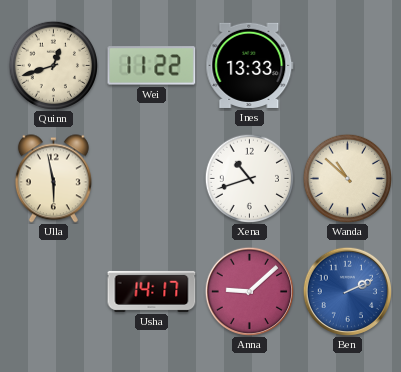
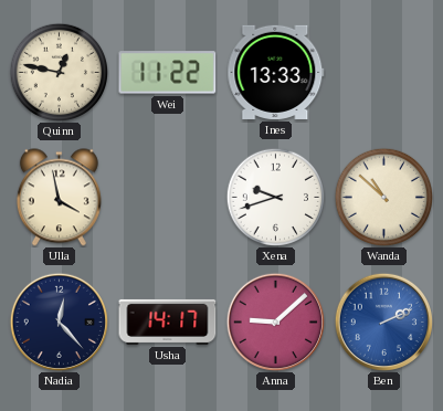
Quinn: 12:42 -> 12:47 (59, 72)
Ulla: 5:58 -> 3:58 (59, 198)
Xena: 10:42 -> 9:42 (275, 197)
Nadia: none -> 12:23 (59, 322)
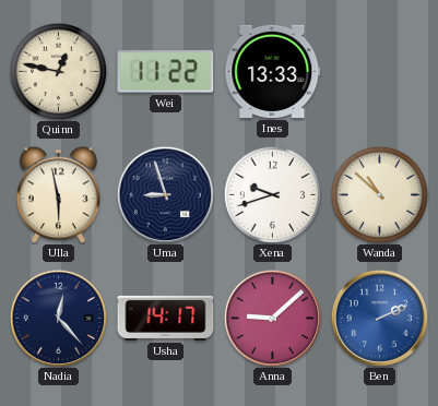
Ulla: 3:58 -> 5:58 (58, 195)
Uma: none -> 8:57 (165, 194)
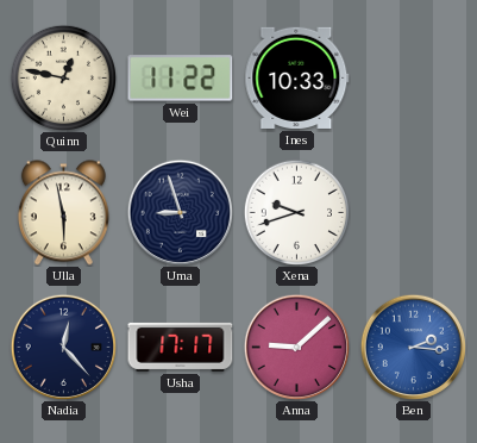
Ines: 13:33 -> 10:33 (297, 77)
Wanda: 10:52 -> none (379, 194)
Usha: 14:17 -> 17:17 (181, 347)
Ben: 2:11 -> 2:16 (413, 347)
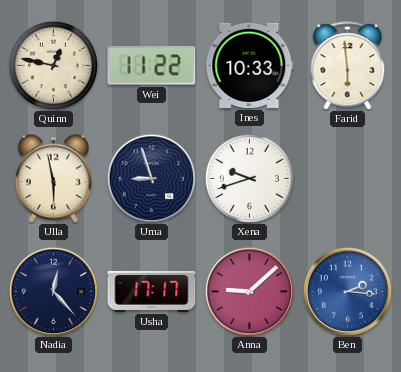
Farid: none -> 5:59 (348, 66)
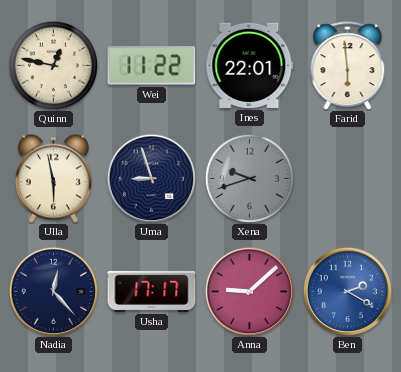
Ines: 10:33 -> 22:01 (250, 65)
Xena dial: white -> grey (249, 178)
Ben: 2:16 -> 2:20 (347, 291)
